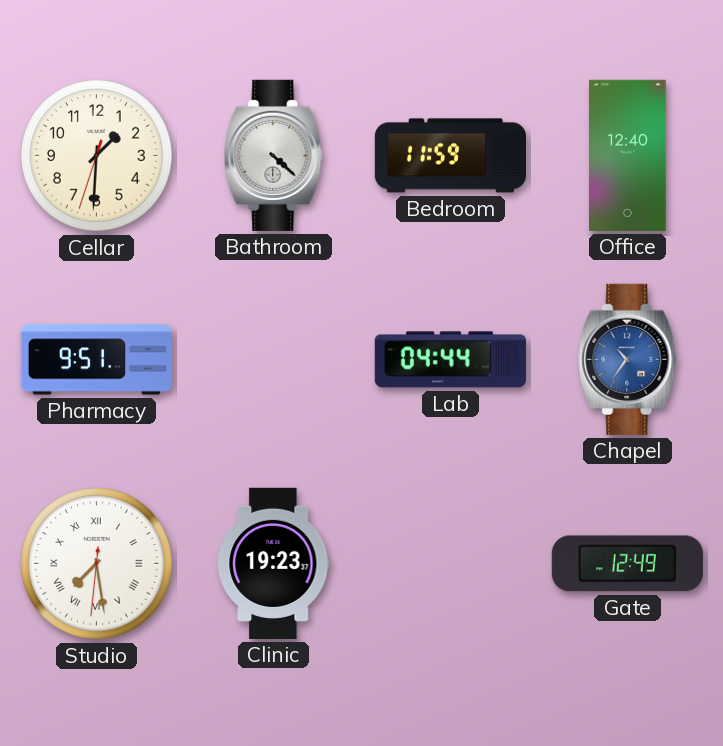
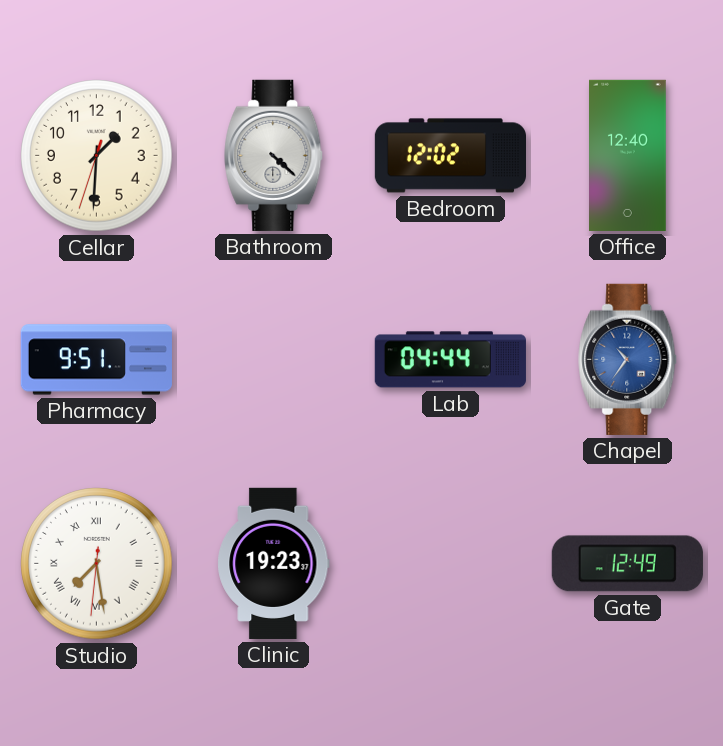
Bedroom: 11:59 -> 12:02 (450, 156)
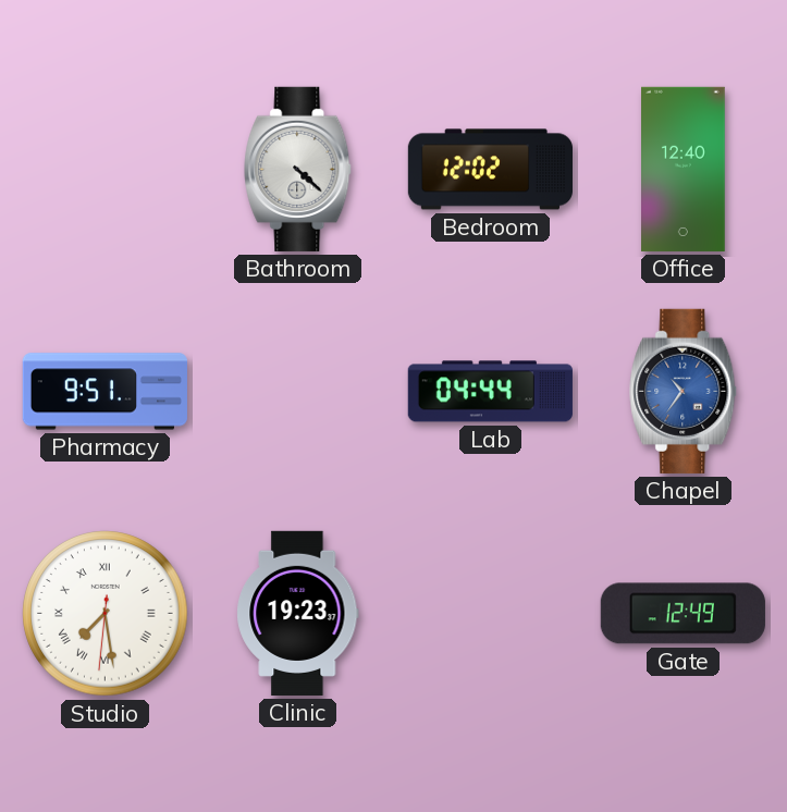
Cellar: 1:30 -> none (97, 156)
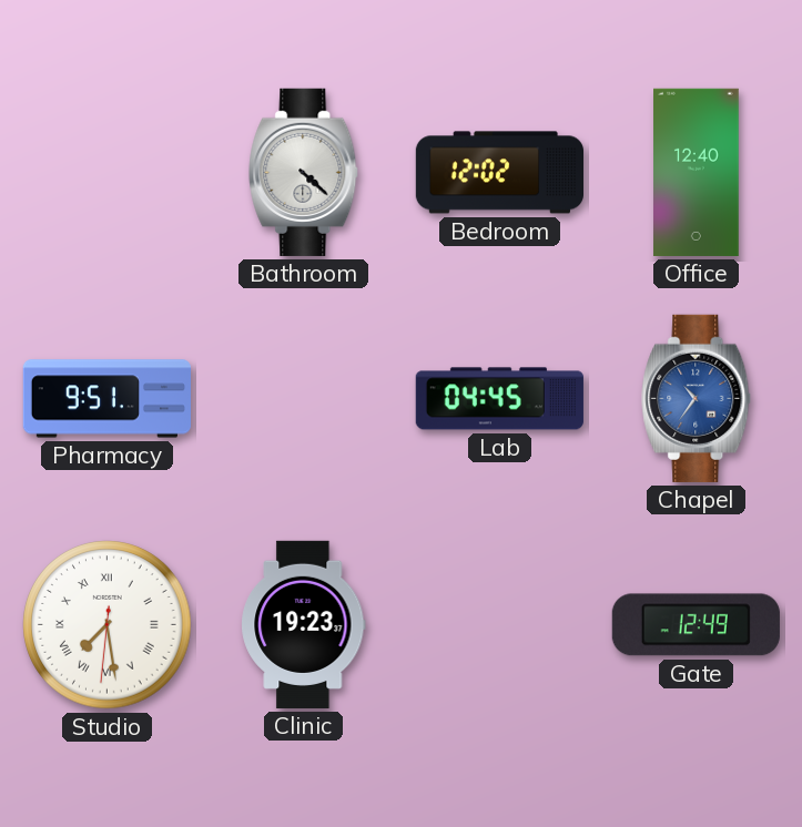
Lab: 04:44 -> 04:45 (499, 399)
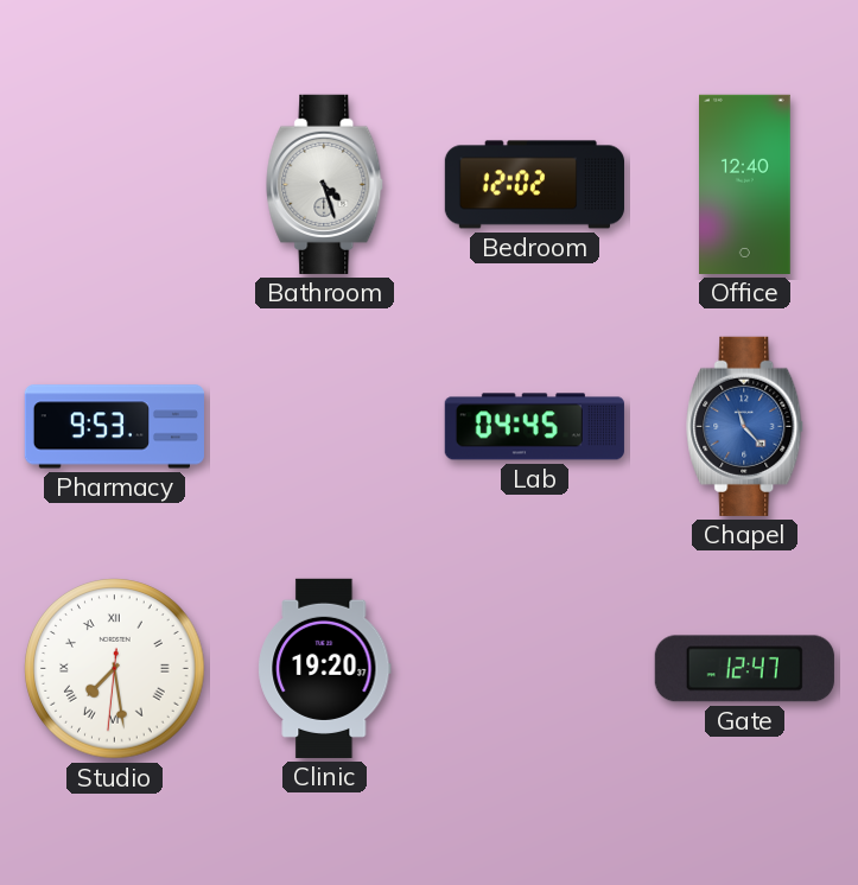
Bathroom: 4:22 -> 4:27 (325, 184)
Pharmacy: 9:51 -> 9:53 (114, 427)
Chapel: 10:36 -> 11:23 (745, 426)
Clinic: 19:23 -> 19:20 (325, 668)
Gate: 12:49 -> 12:47 (744, 669)
